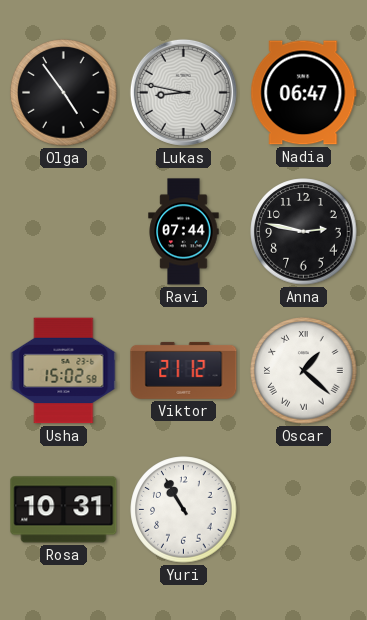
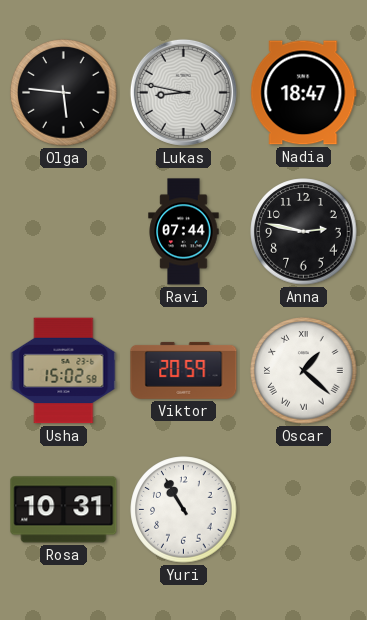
Olga: 4:54 -> 5:46 (64, 93)
Nadia: 06:47 -> 18:47 (304, 93)
Viktor: 21:12 -> 20:59 (184, 370)
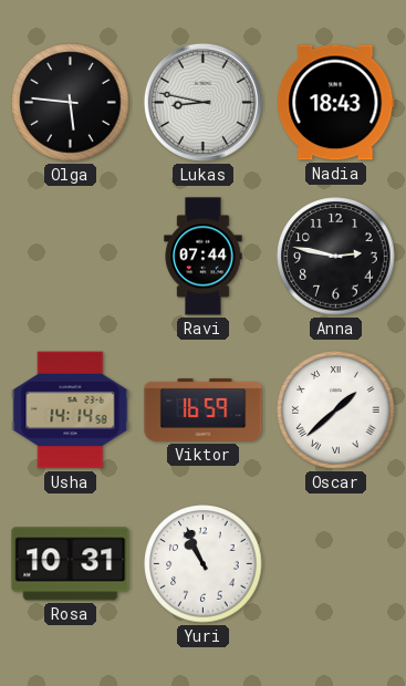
Nadia: 18:47 -> 18:43 (336, 103)
Usha: 15:02 -> 14:14 (71, 410)
Viktor: 20:59 -> 16:59 (204, 409)
Oscar: 1:22 -> 1:38 (336, 410)
Yuri: 10:55 -> 10:56 (204, 564)
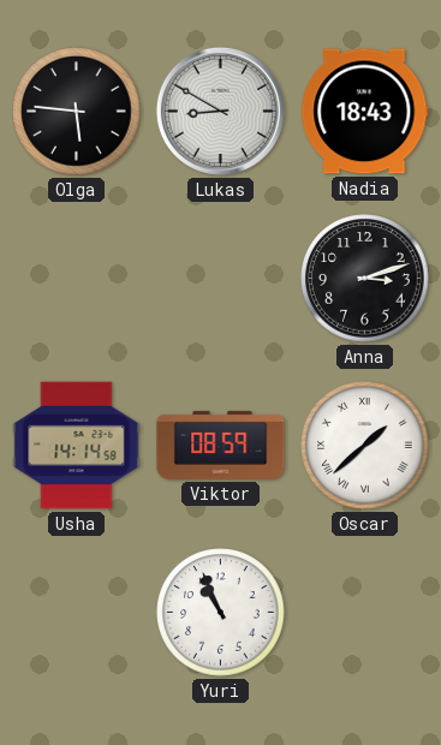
Lukas: 8:47 -> 8:50 (220, 111)
Ravi: 07:44 -> none (204, 257)
Anna: 2:47 -> 3:12 (365, 279)
Viktor: 16:59 -> 08:59 (221, 445)
Rosa: 10:31 -> none (71, 564)
